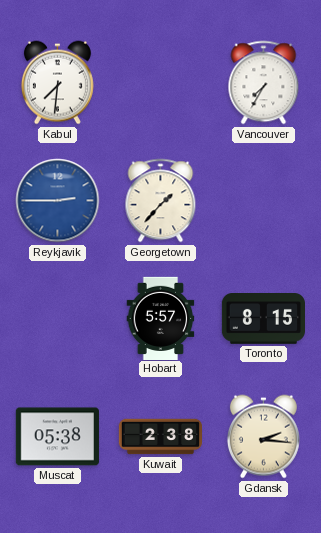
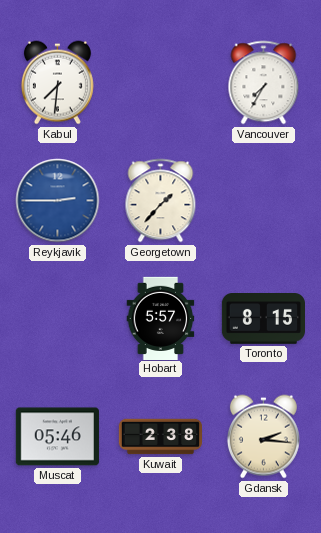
Muscat: 05:38 -> 05:46 (57, 437)
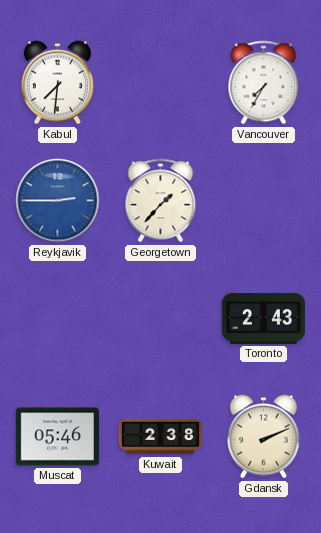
Hobart: 5:57 -> none (161, 318)
Toronto: 8:15 -> 2:43 (263, 319)
Gdansk: 2:16 -> 2:11 (263, 437)
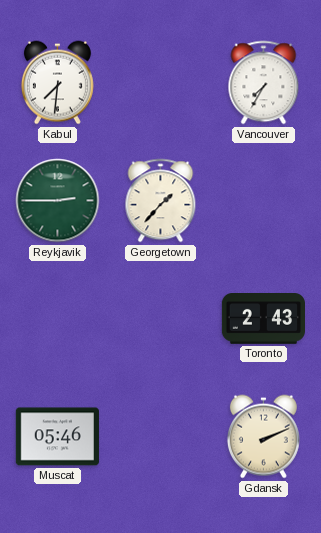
Reykjavik dial: blue -> green (58, 201)
Kuwait: 2:38 -> none (160, 437)
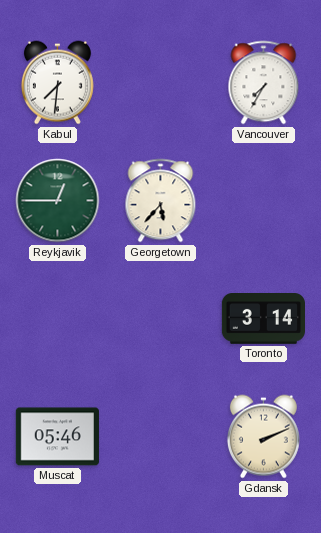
Reykjavik: 2:45 -> 12:45 (58, 201)
Georgetown: 1:37 -> 5:37 (161, 201)
Toronto: 2:43 -> 3:14 (263, 319)
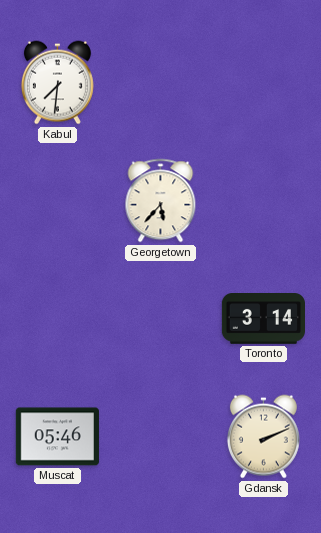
Vancouver: 7:35 -> none (264, 83)
Reykjavik: 12:45 -> none (58, 201)
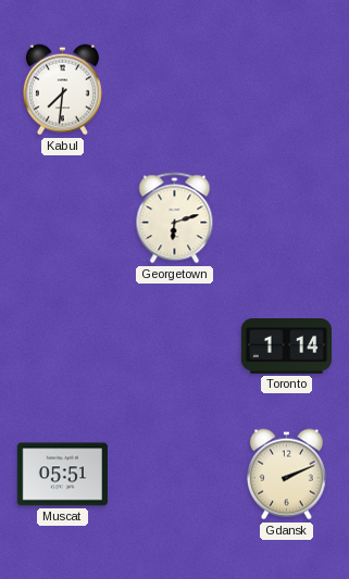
Georgetown: 5:37 -> 6:12 (175, 218)
Toronto: 3:14 -> 1:14 (286, 347)
Muscat: 05:46 -> 05:51 (62, 475)
